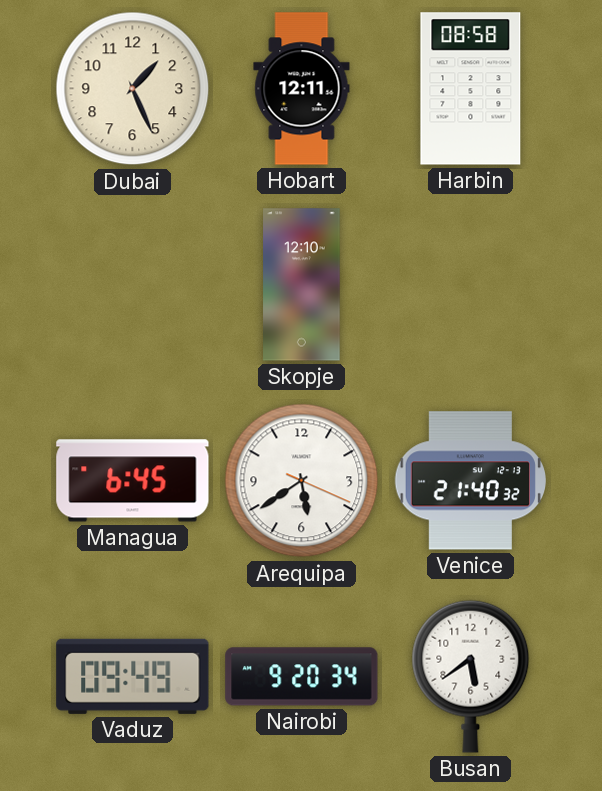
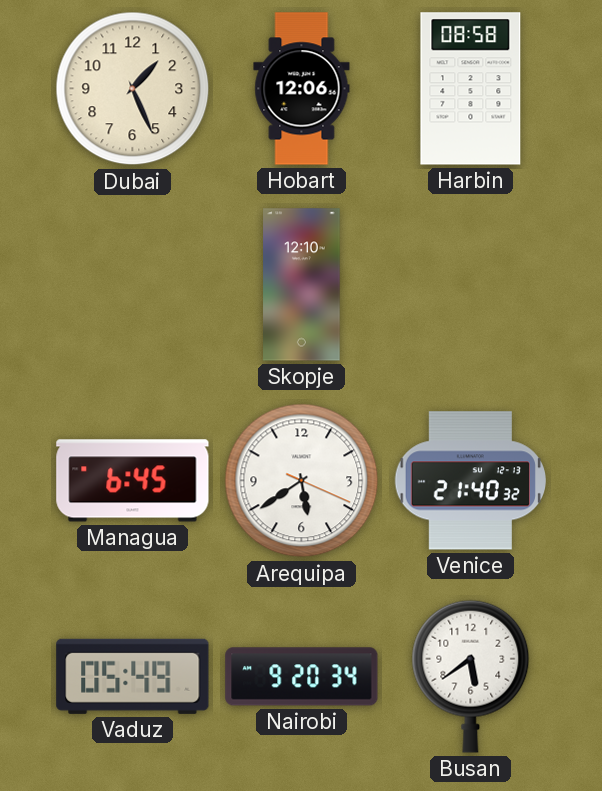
Hobart: 12:11 -> 12:06 (302, 89)
Vaduz: 09:49 -> 05:49 (133, 676)
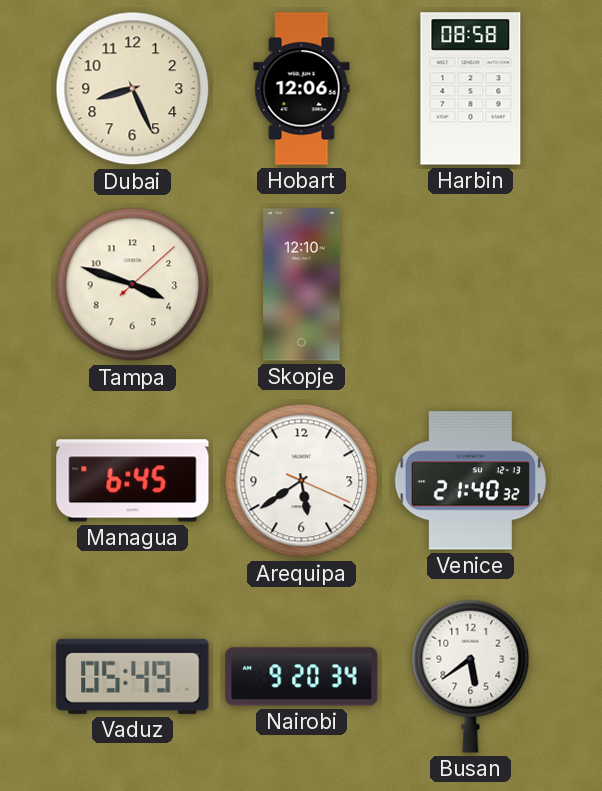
Dubai: 1:26 -> 8:26 (133, 89)
Tampa: none -> 3:48 (133, 285)
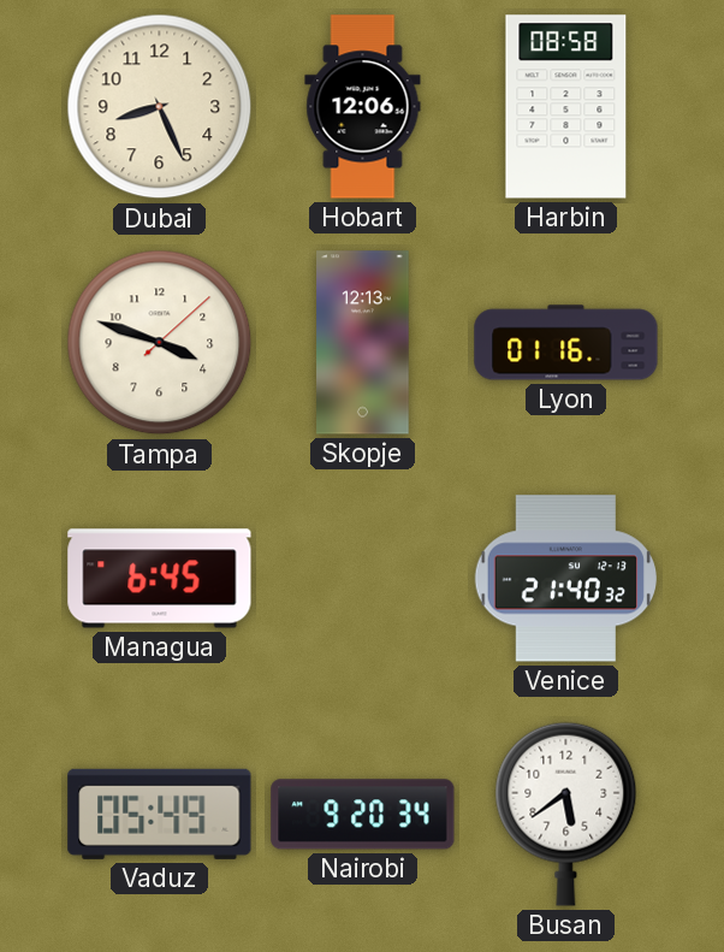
Skopje: 12:10 -> 12:13 (363, 343)
Lyon: none -> 01:16 (566, 343)
Arequipa: 5:39 -> none (302, 481)
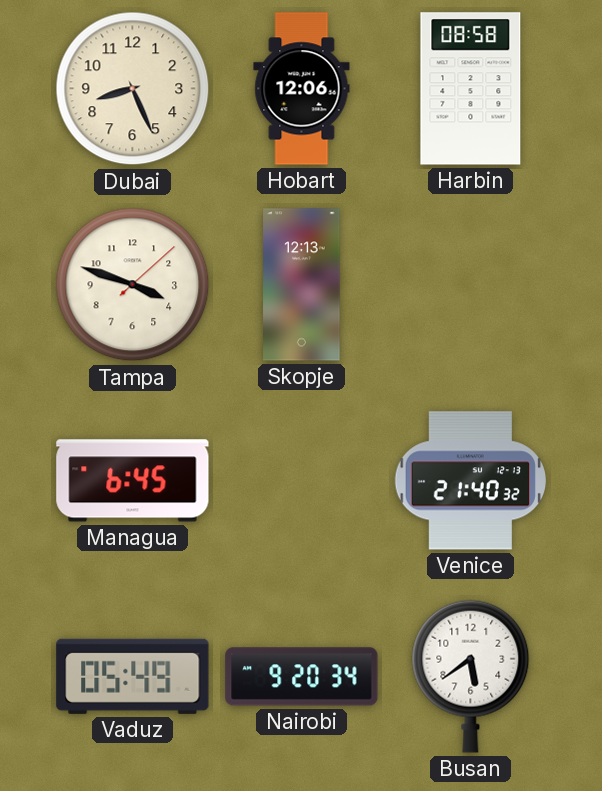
Lyon: 01:16 -> none (566, 343)
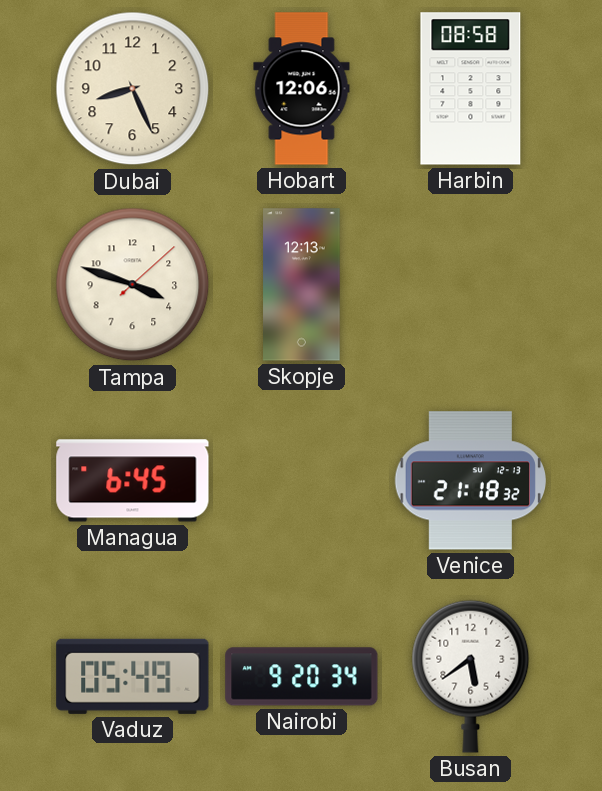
Venice: 21:40 -> 21:18 (470, 481)
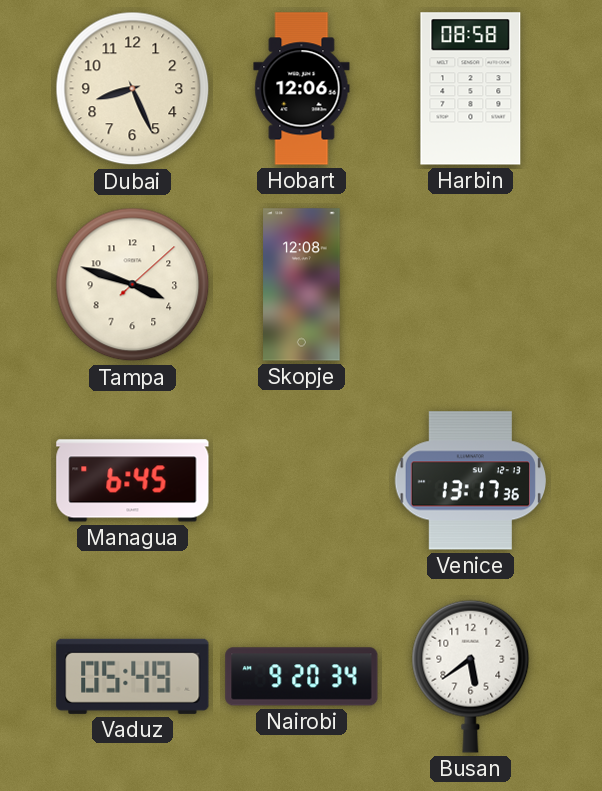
Skopje: 12:13 -> 12:08 (302, 285)
Venice: 21:18 -> 13:17 (470, 481)
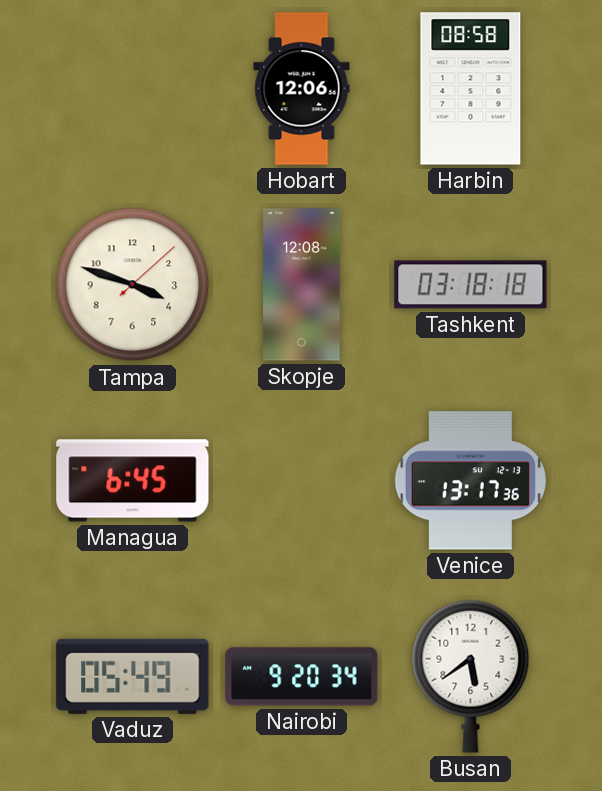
Dubai: 8:26 -> none (133, 89)
Tashkent: none -> 03:18 (471, 285)
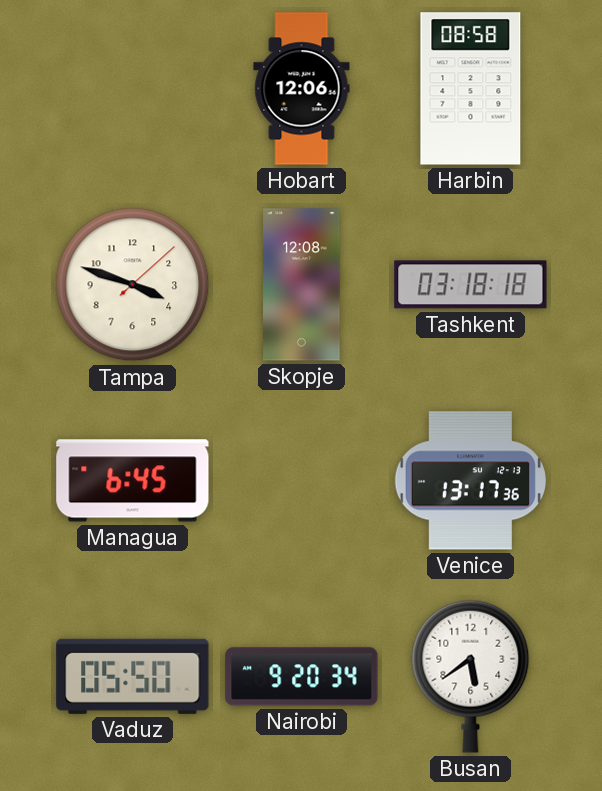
Vaduz: 05:49 -> 05:50 (133, 676)
